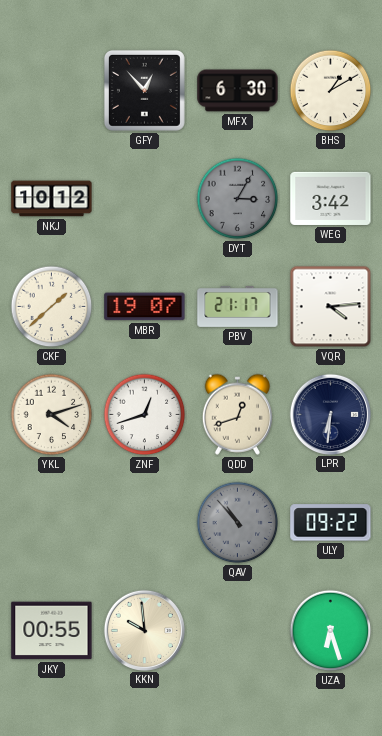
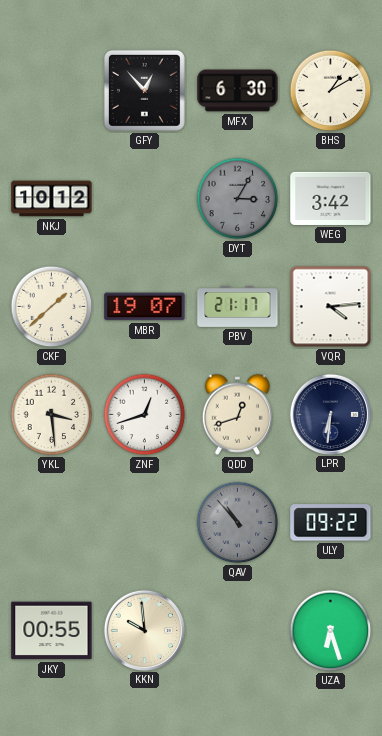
YKL: 4:12 -> 3:29 (52, 415)
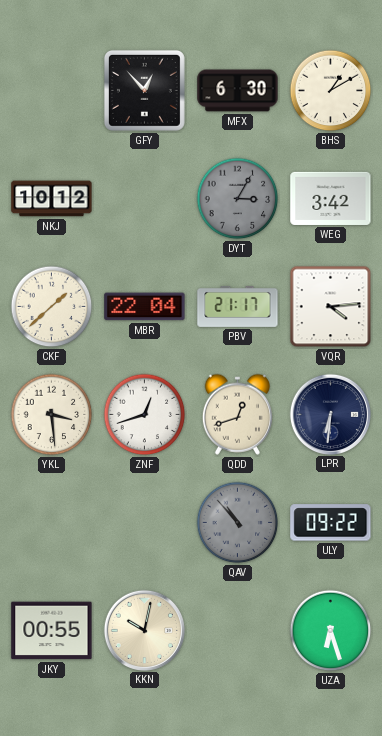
MBR: 19:07 -> 22:04 (145, 307)
KKN: 9:59 -> 10:02 (144, 630)
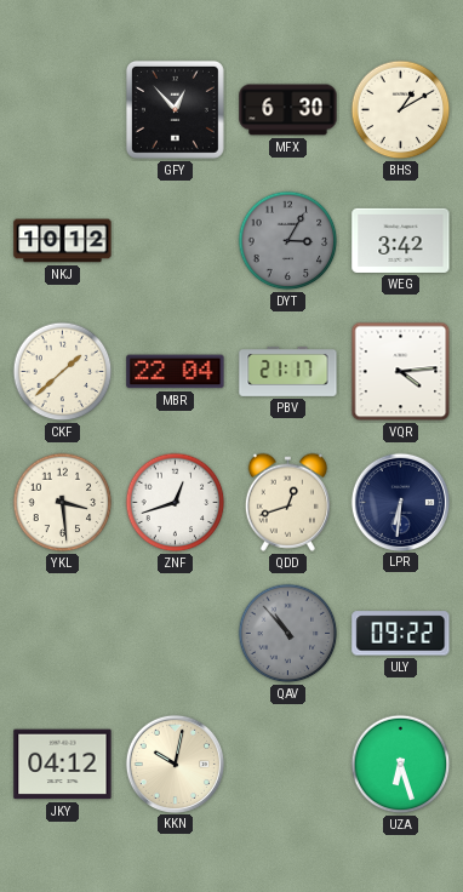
JKY: 00:55 -> 04:12 (63, 765)
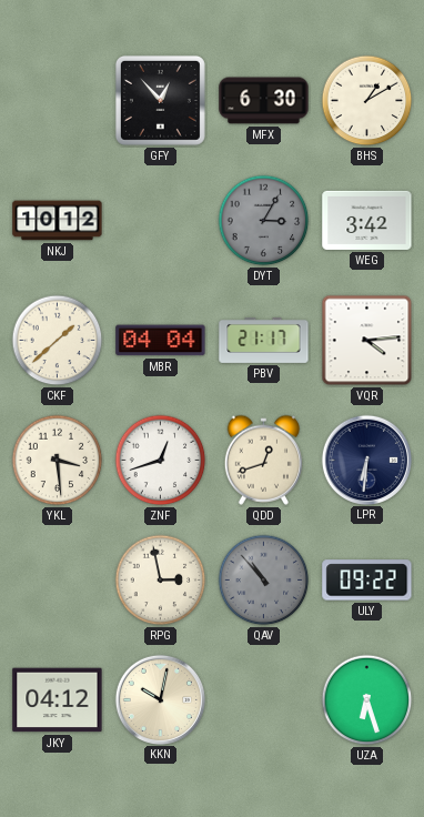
MBR: 22:04 -> 04:04 (161, 341)
RPG: none -> 2:58 (161, 581)
